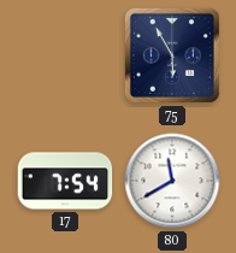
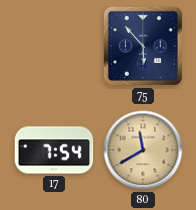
75: 5:55 -> 5:53 (143, 46)
80 dial: white -> champagne (143, 150)
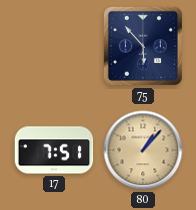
17: 7:54 -> 7:51 (54, 150)
80: 11:40 -> 1:07 (143, 150)
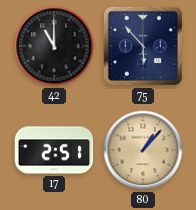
42: none -> 11:00 (54, 46)
17: 7:51 -> 2:51 (54, 150)
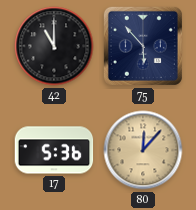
17: 2:51 -> 5:36 (54, 150)
80: 1:07 -> 12:07 (143, 150)
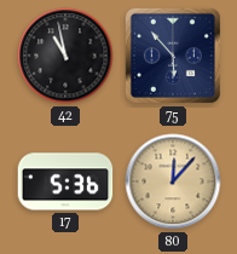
42: 11:00 -> 10:58 (65, 56)
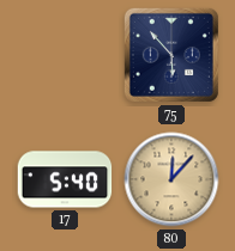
42: 10:58 -> none (65, 56)
17: 5:36 -> 5:40 (65, 179)
